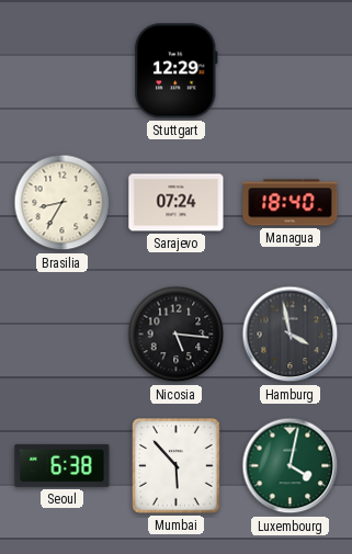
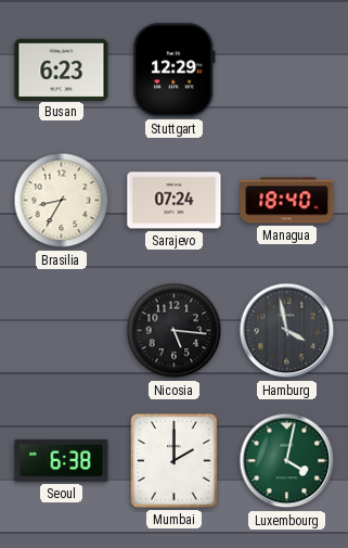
Busan: none -> 6:23 (62, 69)
Mumbai: 5:53 -> 2:00 (175, 461)
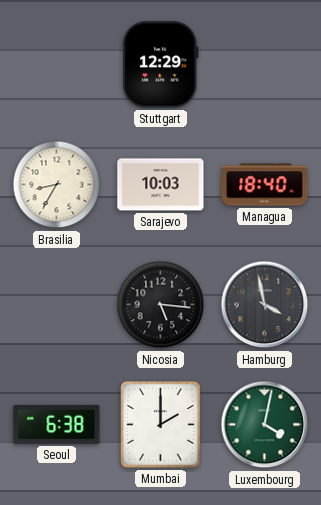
Busan: 6:23 -> none (62, 69)
Sarajevo: 07:24 -> 10:03 (161, 185)
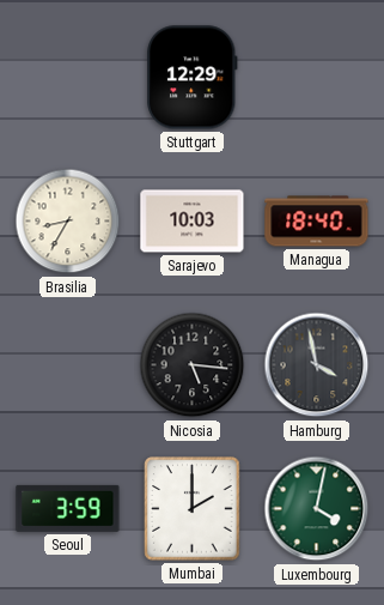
Seoul: 6:38 -> 3:59 (68, 508)
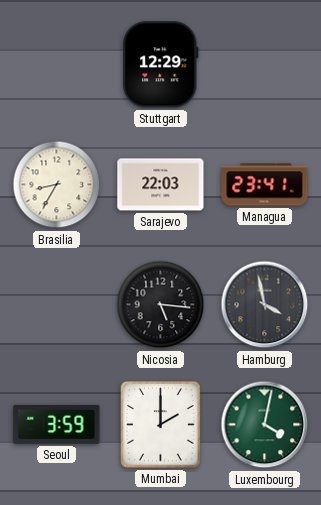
Sarajevo: 10:03 -> 22:03 (161, 185)
Managua: 18:40 -> 23:41 (265, 185)
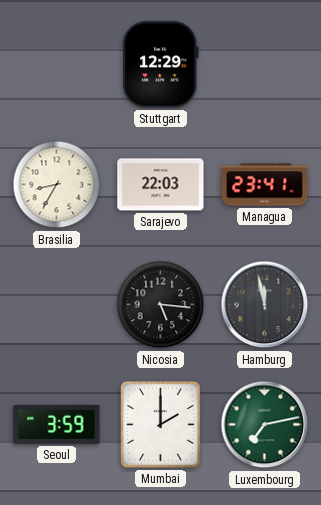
Hamburg: 3:58 -> 11:58 (265, 305)
Luxembourg: 4:02 -> 7:13 (265, 425)
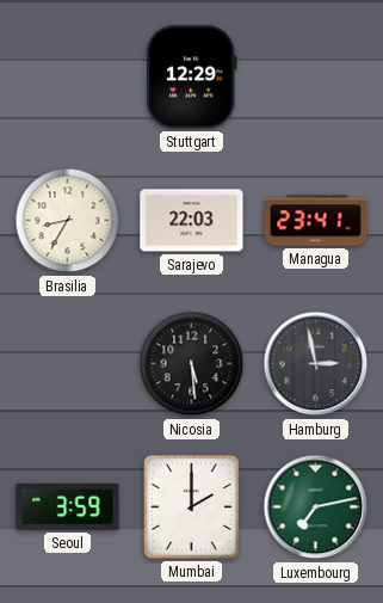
Nicosia: 5:16 -> 5:29 (192, 364)
Hamburg: 11:58 -> 2:58 (316, 364)
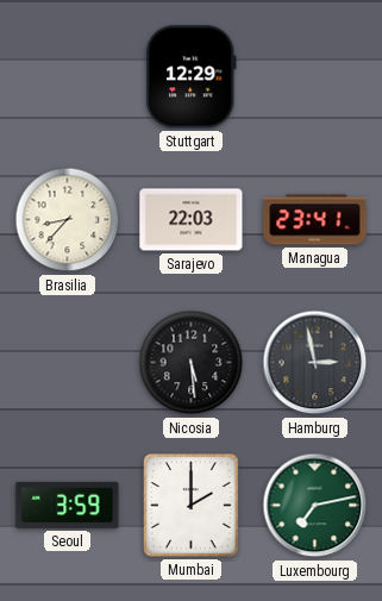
Brasilia: 8:35 -> 8:37 (68, 220)
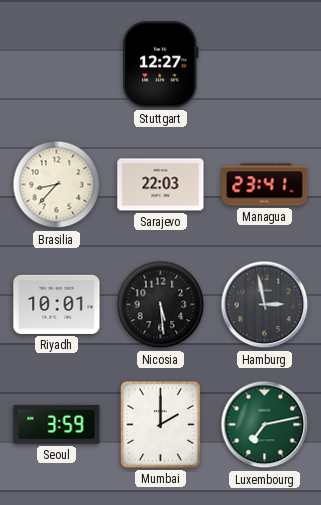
Stuttgart: 12:29 -> 12:27 (161, 65)
Riyadh: none -> 10:01 (57, 304)
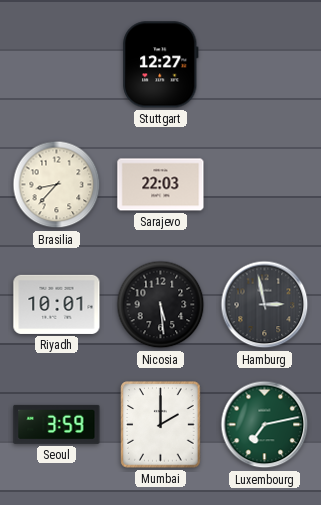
Managua: 23:41 -> none (265, 185)
